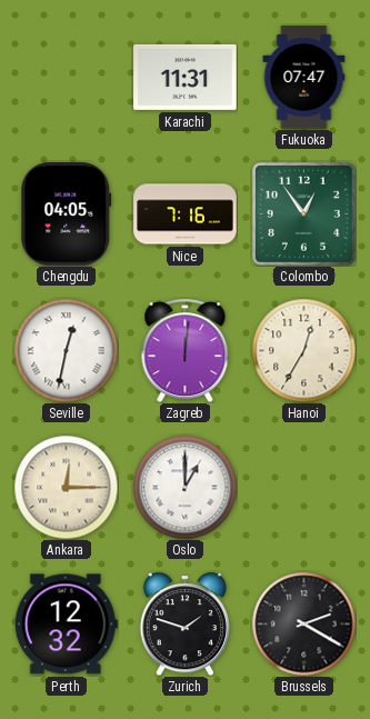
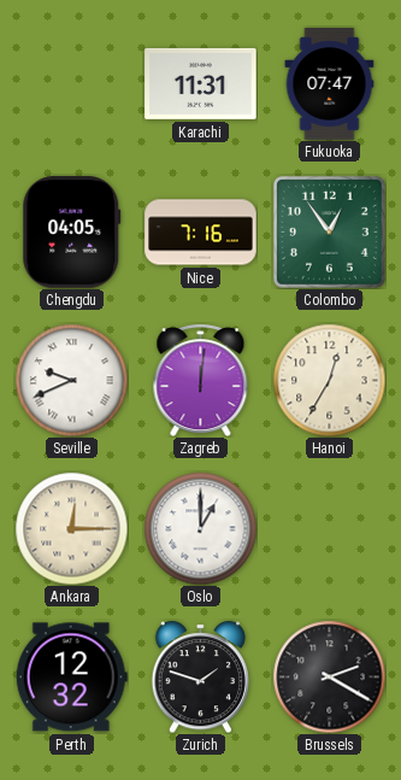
Seville: 12:32 -> 9:41 (71, 380)
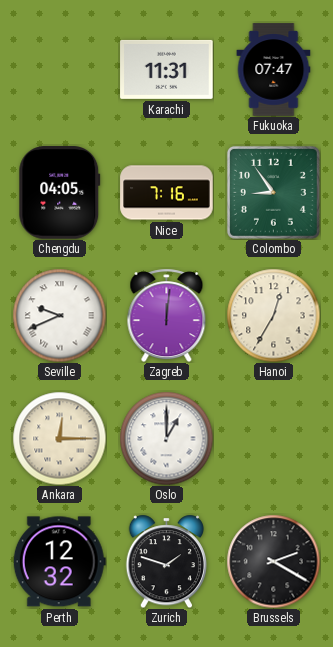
Colombo: 12:54 -> 8:54 (273, 192)
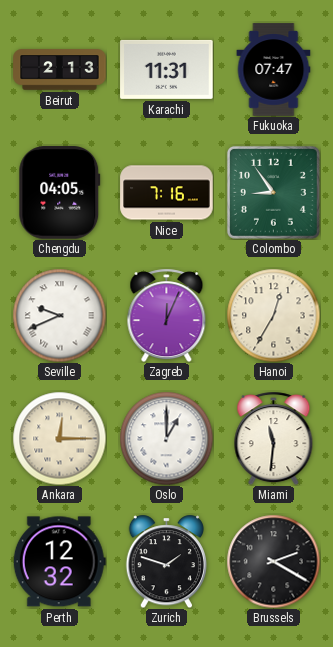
Beirut: none -> 2:13 (60, 70)
Zagreb: 12:01 -> 12:04 (167, 315)
Miami: none -> 11:31 (274, 438)
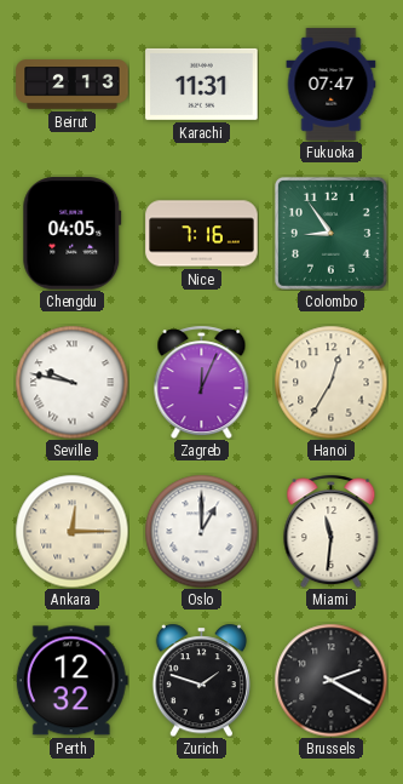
Seville: 9:41 -> 9:47 (71, 382)
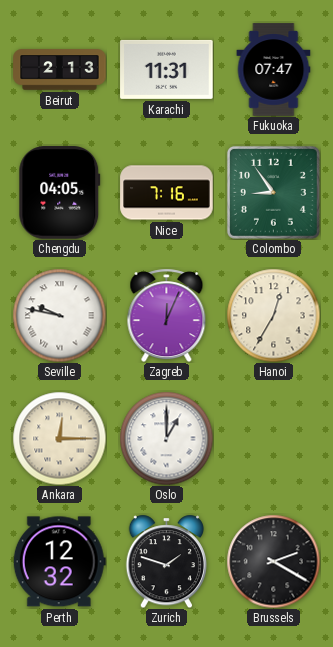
Miami: 11:31 -> none (332, 531)
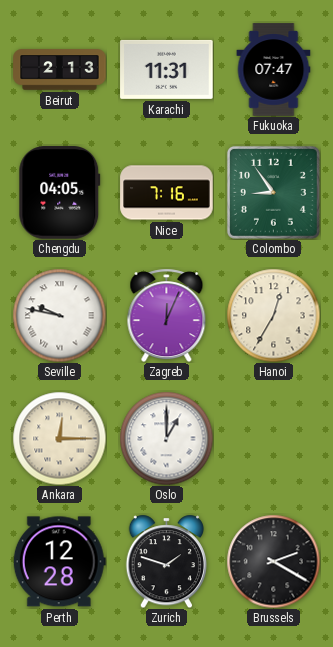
Perth: 12:32 -> 12:28 (59, 562)
